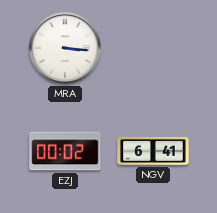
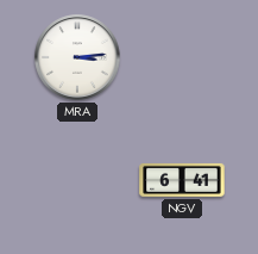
MRA: 3:16 -> 3:14 (77, 57)
EZJ: 00:02 -> none (65, 151)
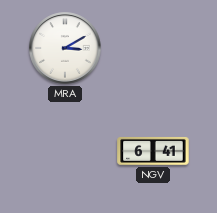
MRA: 3:14 -> 3:10 (65, 48)
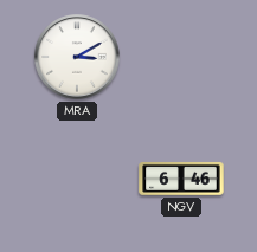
NGV: 6:41 -> 6:46 (181, 179)
